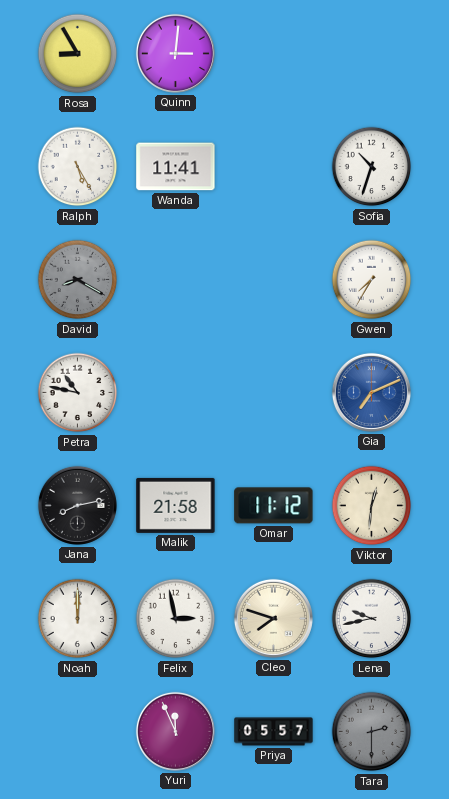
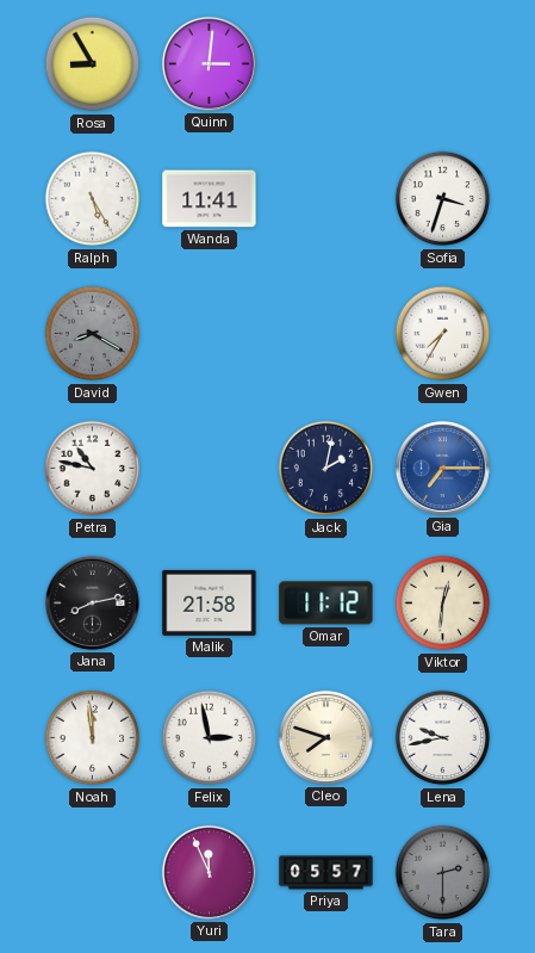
Sofia: 10:33 -> 3:33 (443, 199)
Jack: none -> 2:02 (326, 469)
Gia: 7:11 -> 7:15 (442, 468)
Noah: 12:00 -> 11:59 (93, 738)
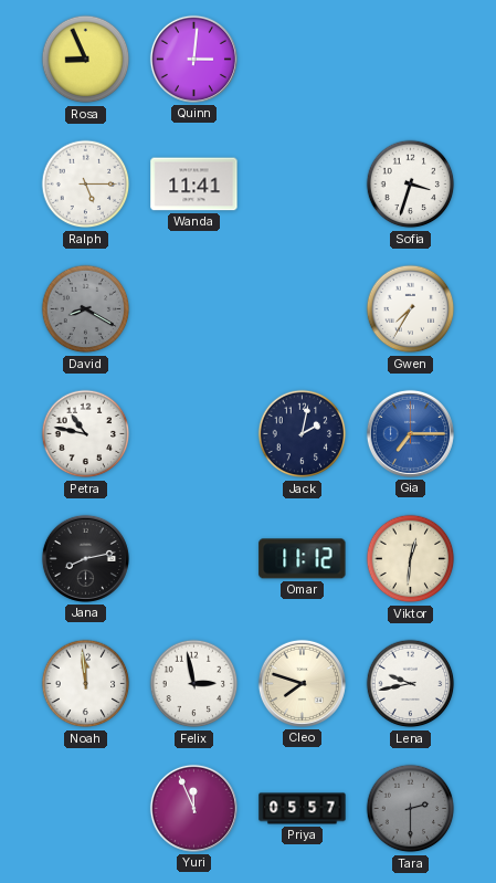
Rosa: 8:55 -> 8:56 (86, 60)
Ralph: 5:25 -> 5:15 (86, 185)
Malik: 21:58 -> none (210, 602)
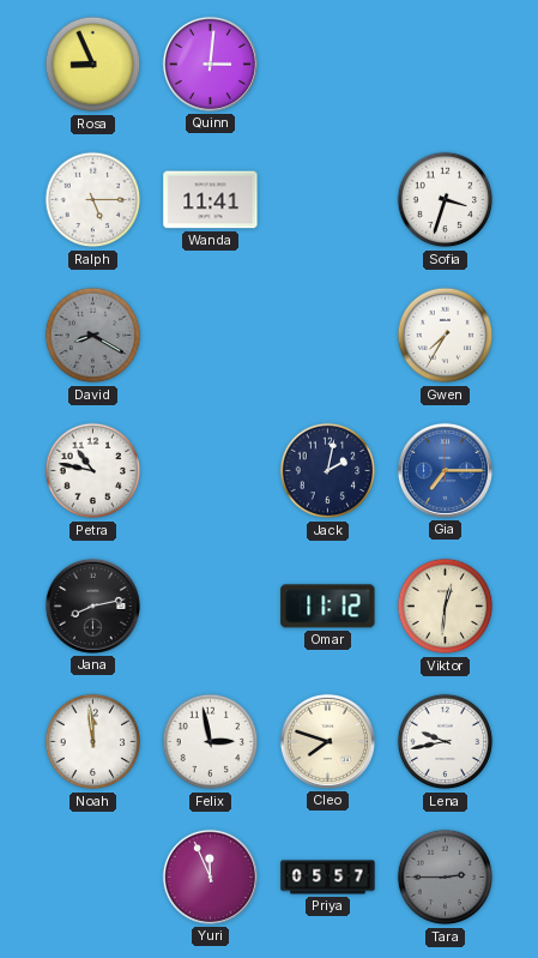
Tara: 2:30 -> 2:45 (446, 878)
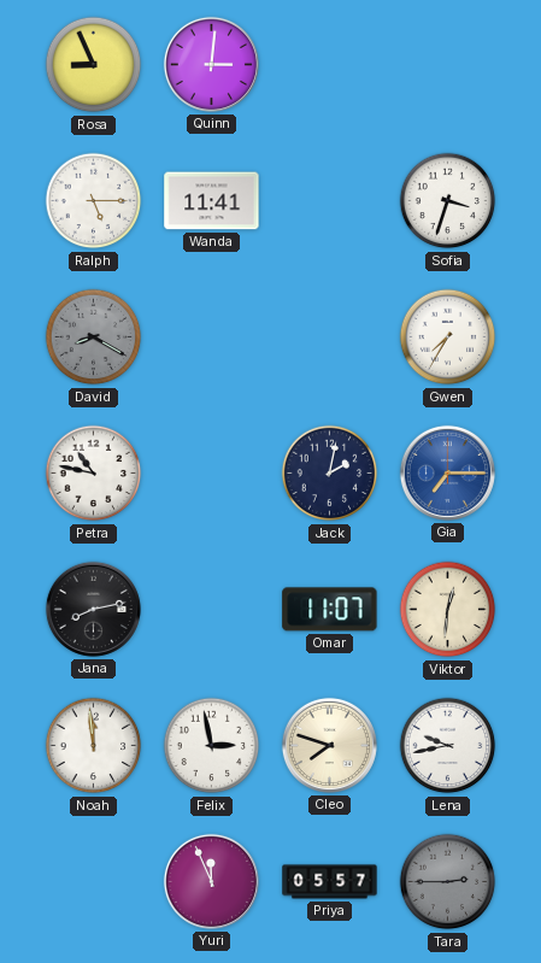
Omar: 11:12 -> 11:07 (330, 610)
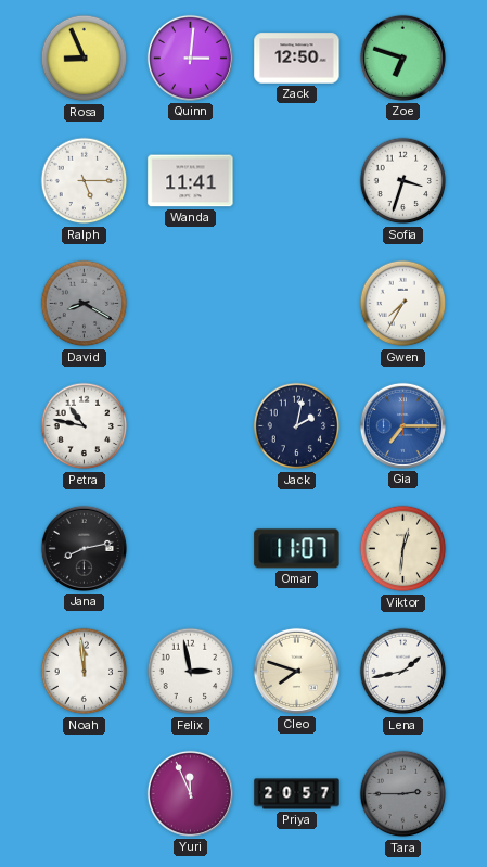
Zack: none -> 12:50 (297, 59)
Zoe: none -> 6:48 (402, 58)
Lena: 9:43 -> 1:43 (403, 672)
Priya: 05:57 -> 20:57 (297, 794)
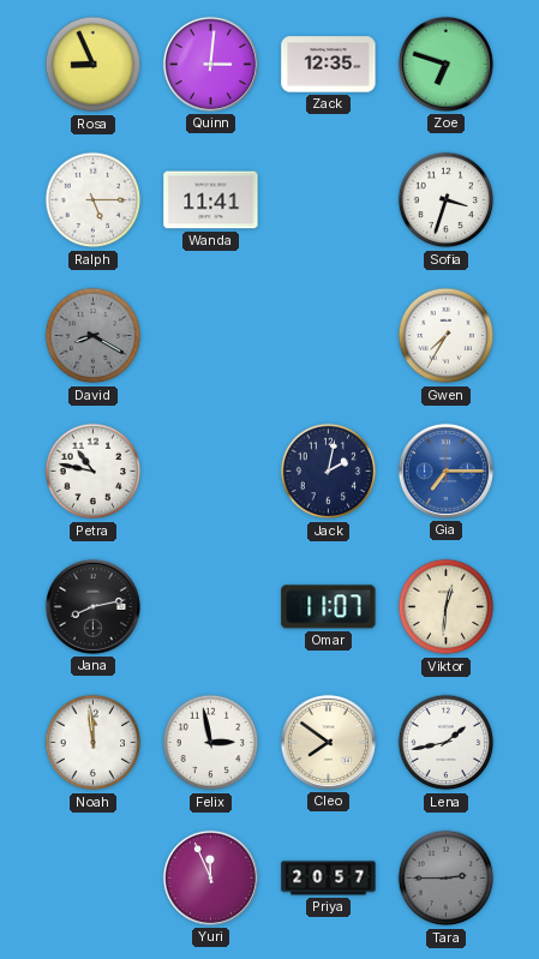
Zack: 12:50 -> 12:35 (329, 65)
Cleo: 7:48 -> 7:51 (328, 742)
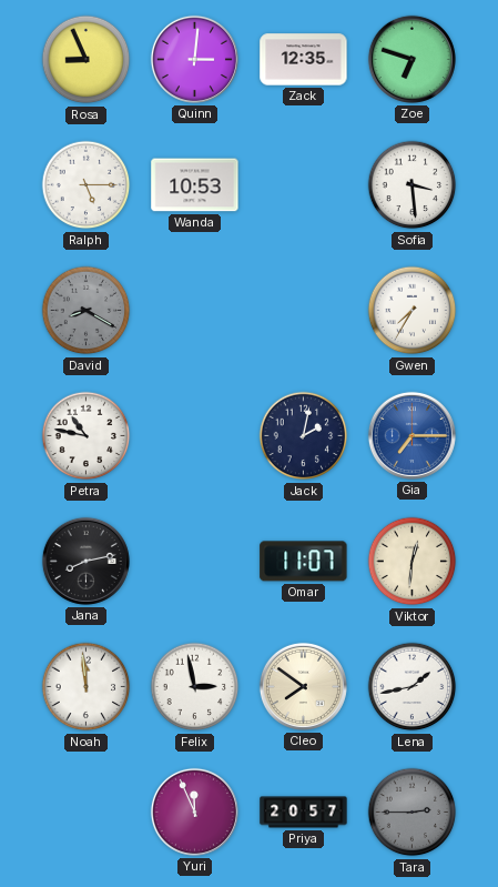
Wanda: 11:41 -> 10:53 (195, 185)
Sofia: 3:33 -> 3:29 (413, 185)
